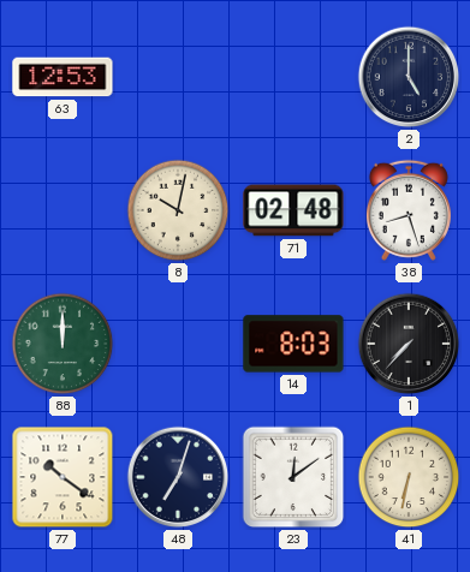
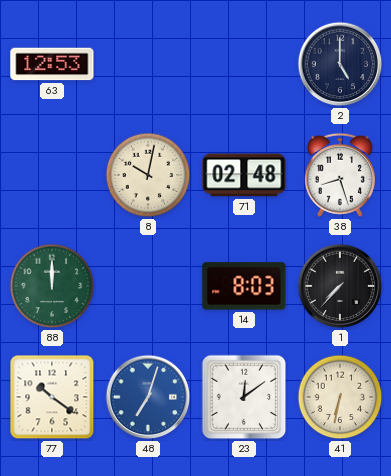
48 dial: navy -> blue (148, 397)
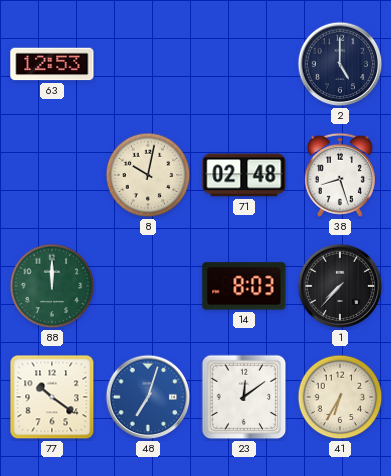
41: 6:32 -> 6:35 (340, 397)
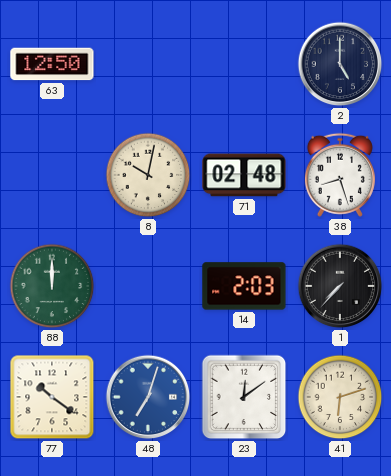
63: 12:53 -> 12:50 (52, 64)
14: 8:03 -> 2:03 (244, 286)
41: 6:35 -> 6:12 (340, 397)
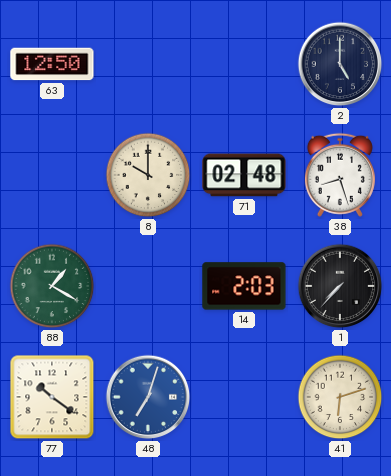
8: 10:02 -> 10:00 (148, 175)
88: 12:00 -> 1:20 (52, 286)
23: 12:09 -> none (244, 397)
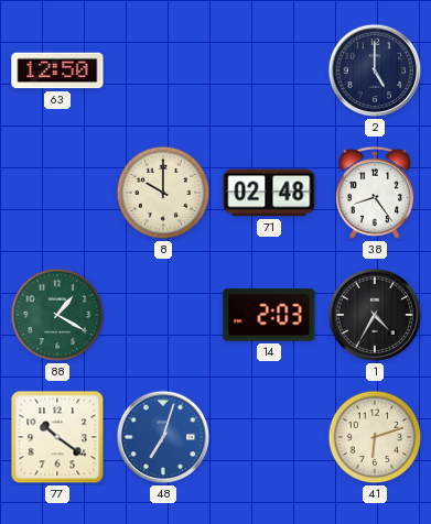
38: 8:27 -> 8:24 (375, 193)
1: 7:37 -> 4:35 (375, 315)
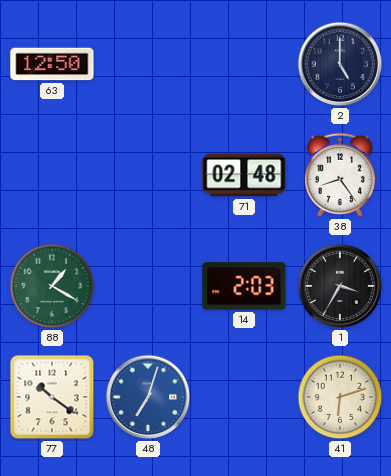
8: 10:00 -> none (163, 193)
1: 4:35 -> 3:35 (340, 286)
